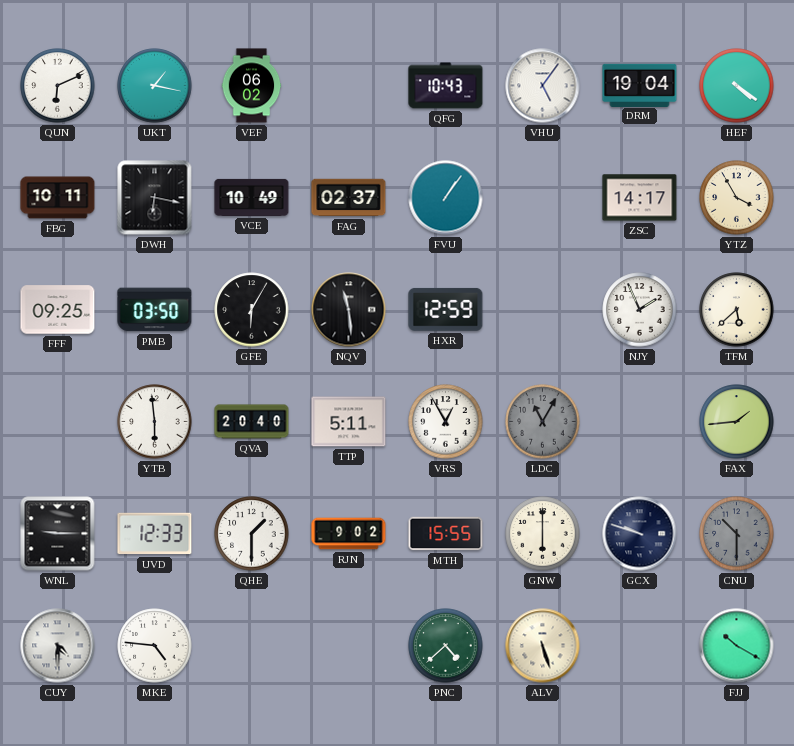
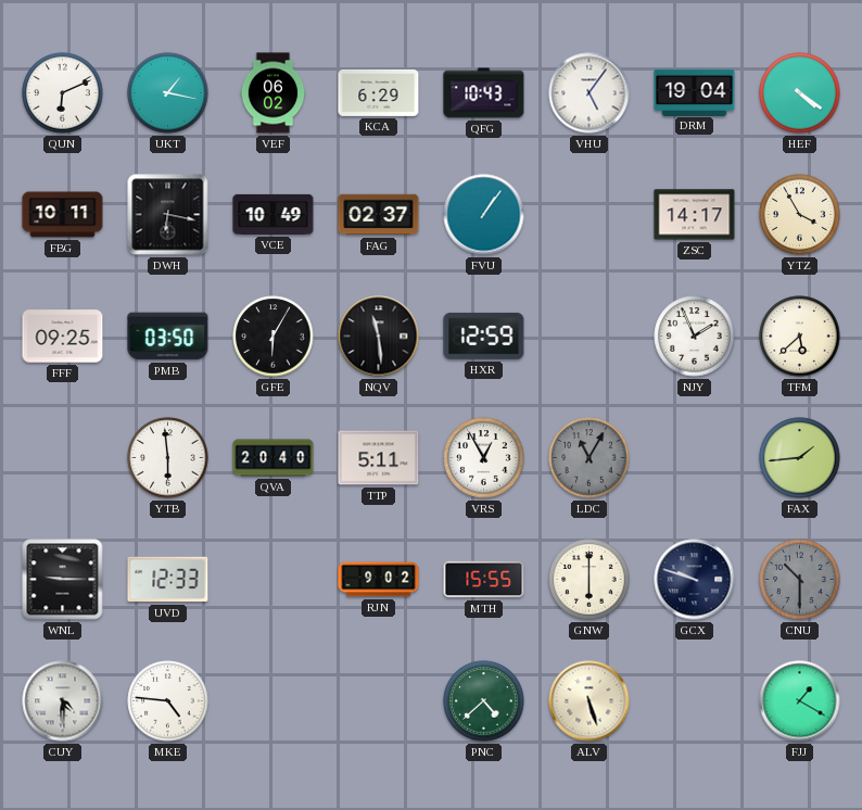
KCA: none -> 6:29 (379, 92)
QHE: 1:30 -> none (252, 534)
FJJ: 10:20 -> 1:20 (800, 701)
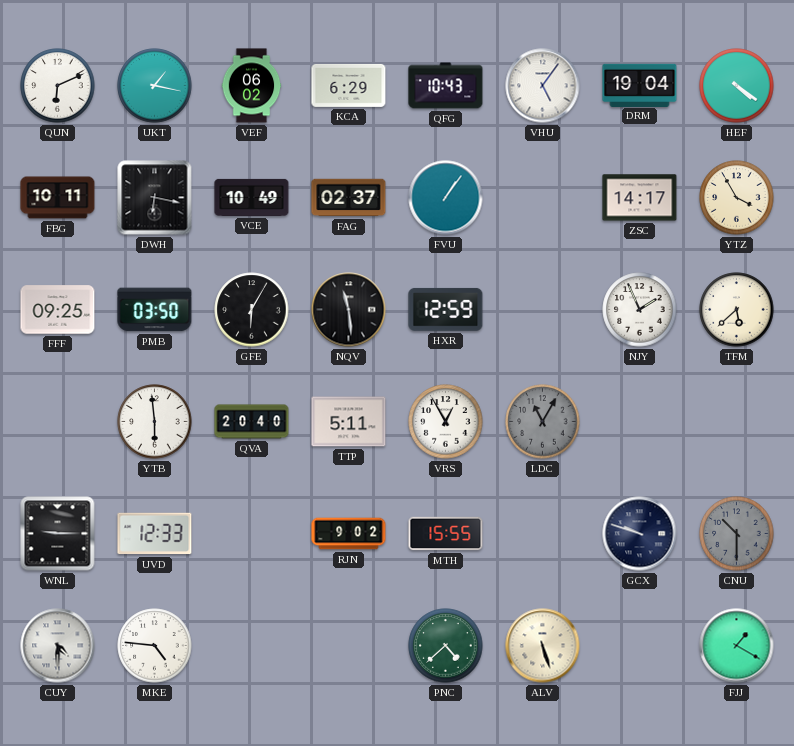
FAX: 1:44 -> none (800, 458)
GNW: 6:00 -> none (590, 580)
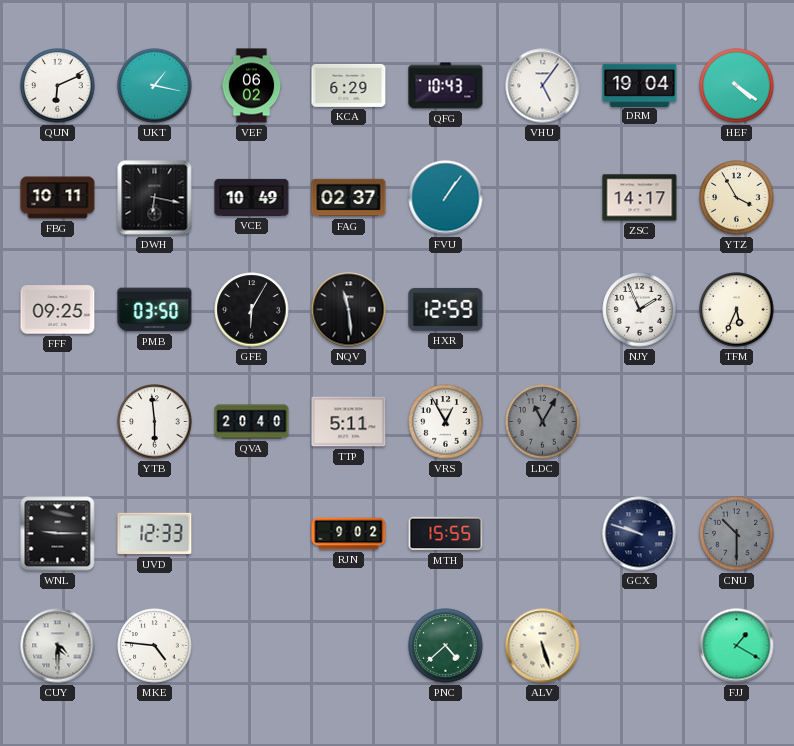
TFM: 5:38 -> 5:34 (737, 310)
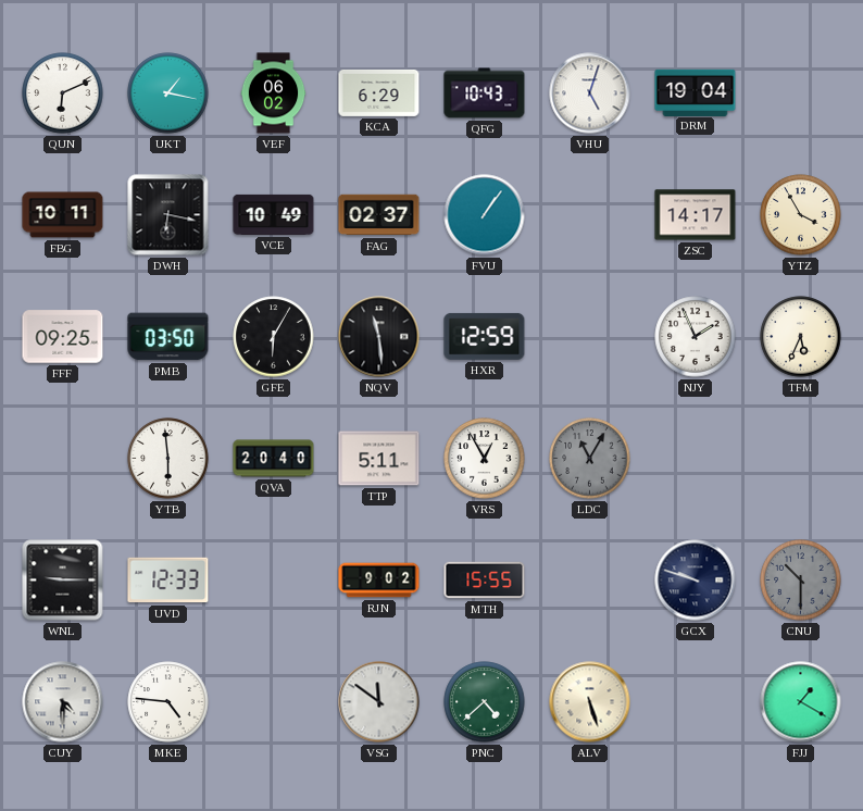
VHU: 5:06 -> 5:03 (590, 93)
HEF: 4:21 -> none (737, 86)
VSG: none -> 11:51 (379, 702)
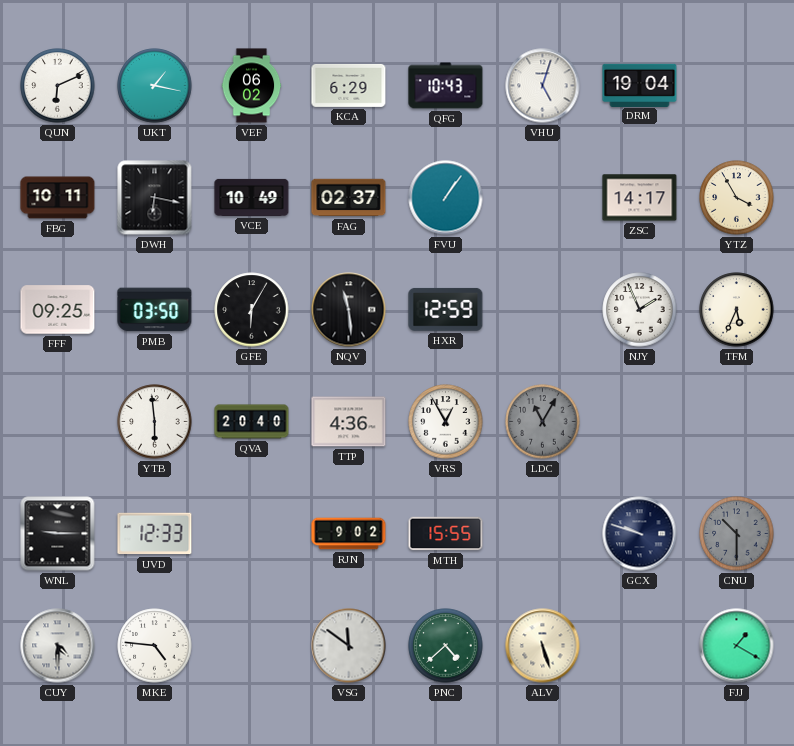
TTP: 5:11 -> 4:36 (349, 422)
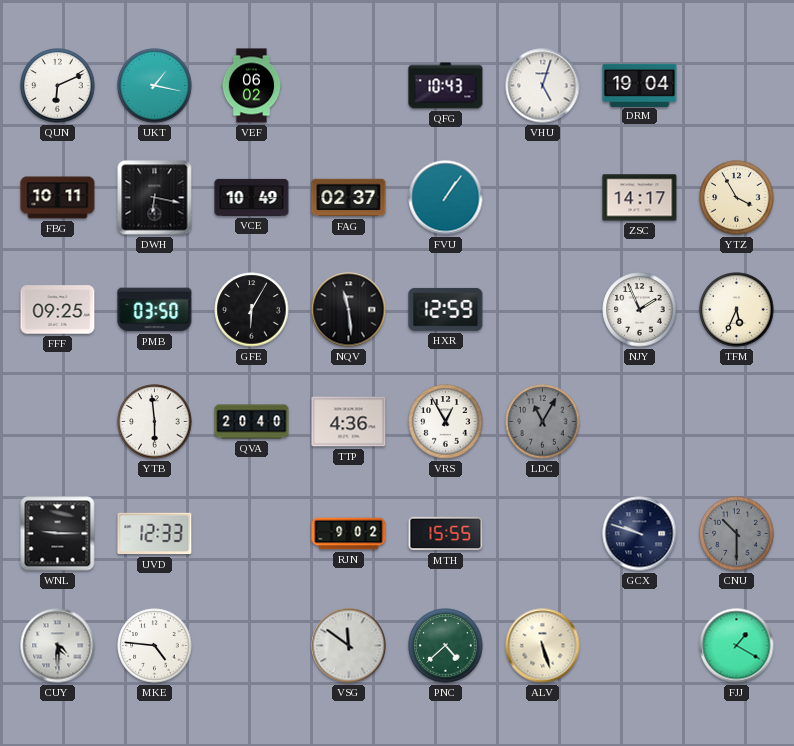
KCA: 6:29 -> none (349, 85)
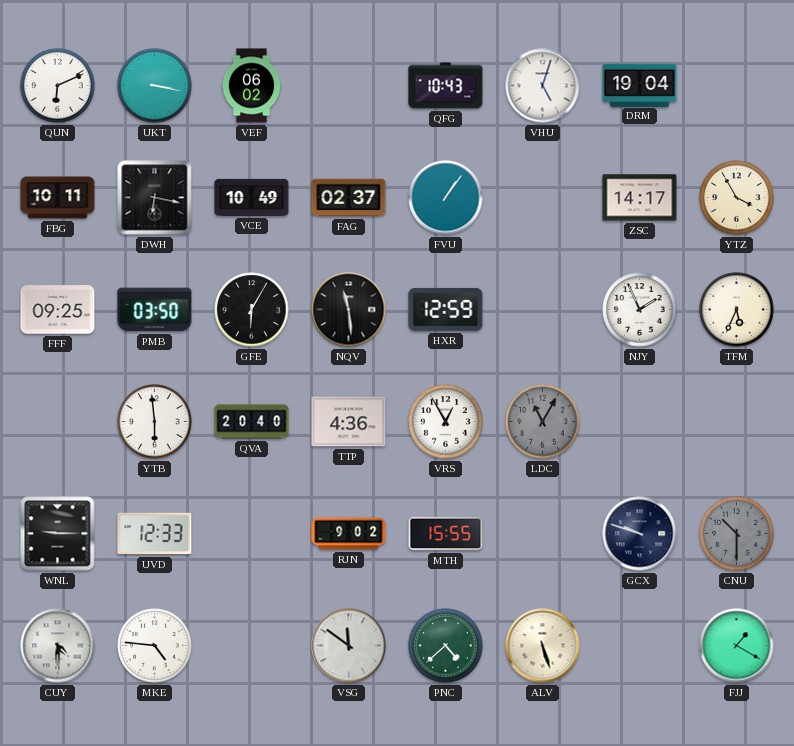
UKT: 1:17 -> 3:17 (155, 86)
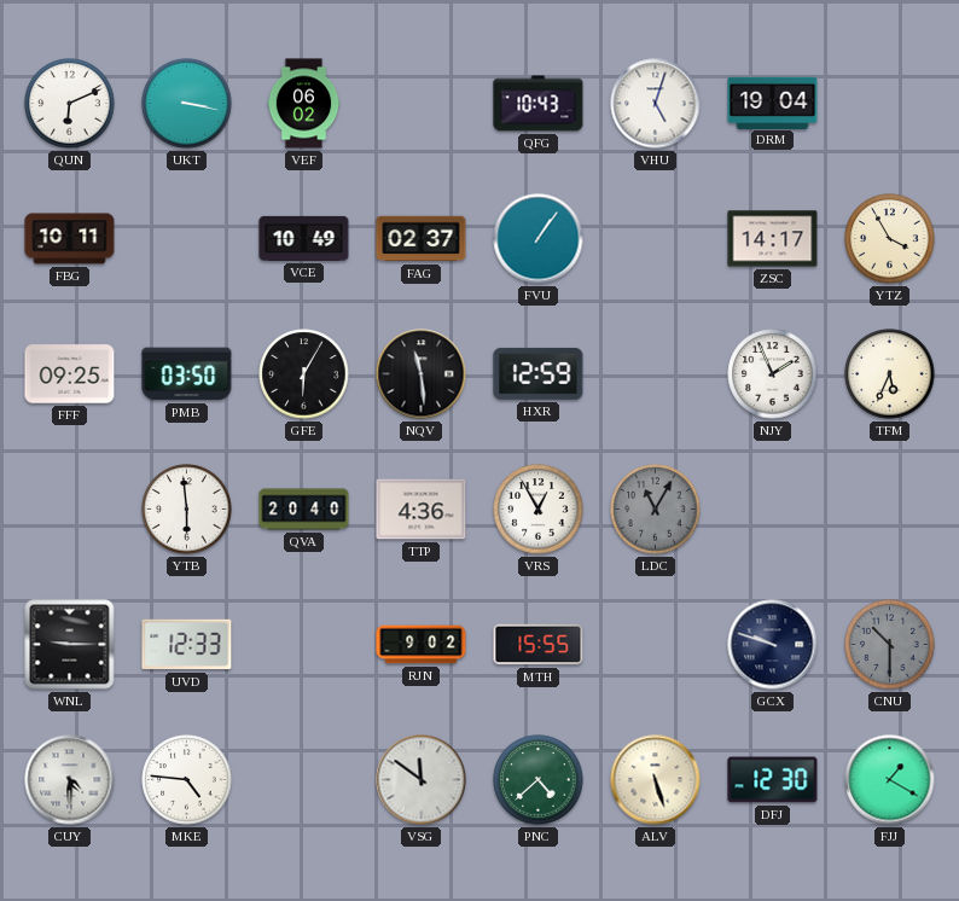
DWH: 6:17 -> none (155, 198)
DFJ: none -> 12:30 (773, 780)
